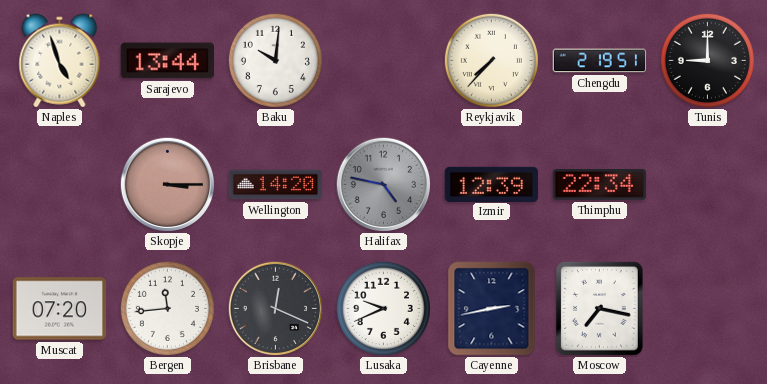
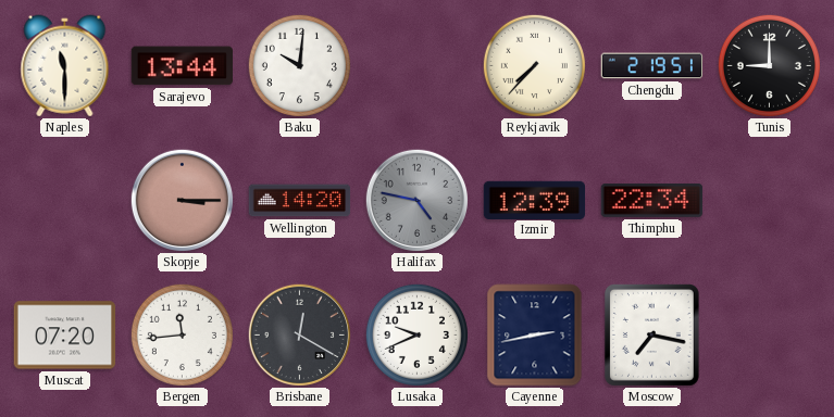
Naples: 4:57 -> 11:30 (65, 66)
Brisbane: 12:19 -> 12:20 (299, 334)
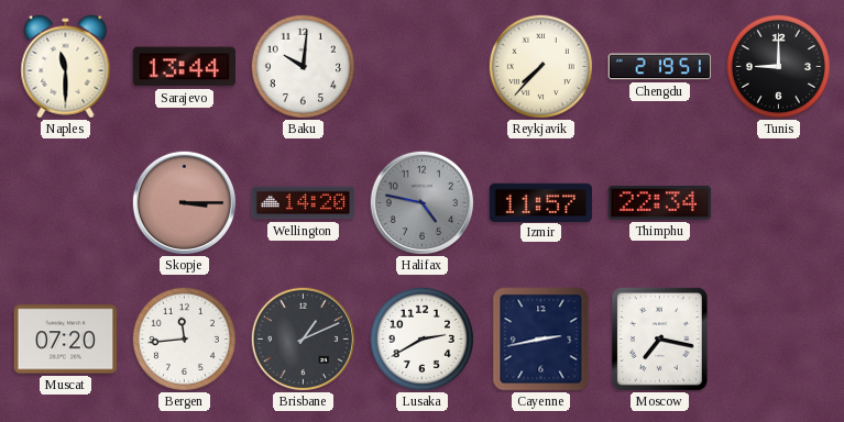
Izmir: 12:39 -> 11:57 (541, 202)
Brisbane: 12:20 -> 1:11 (303, 338)
Lusaka: 9:41 -> 2:40 (421, 338)
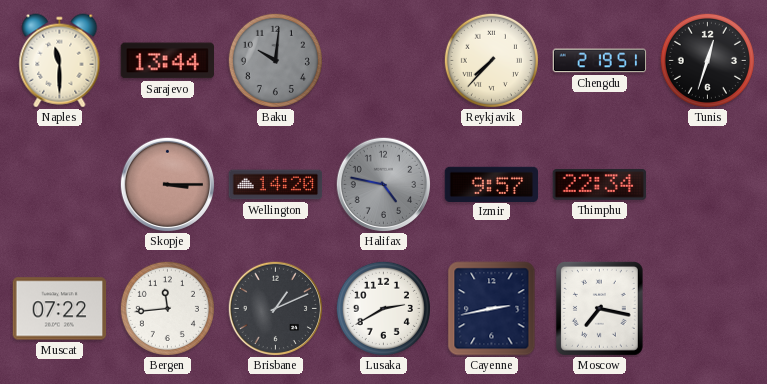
Baku dial: white -> grey (275, 60)
Tunis: 9:00 -> 12:33 (707, 60)
Izmir: 11:57 -> 9:57 (492, 184)
Muscat: 07:20 -> 07:22 (60, 309)
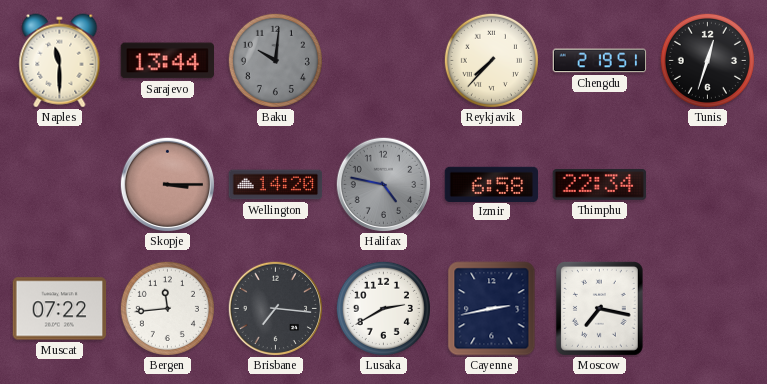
Izmir: 9:57 -> 6:58 (492, 184)
Brisbane: 1:11 -> 7:16 (275, 308)
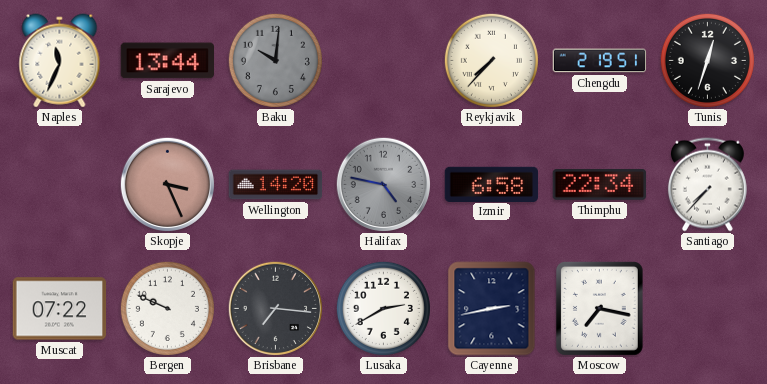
Naples: 11:30 -> 11:34 (60, 61)
Skopje: 3:15 -> 3:26 (167, 184)
Santiago: none -> 7:37 (707, 185)
Bergen: 11:44 -> 9:49 (167, 308)
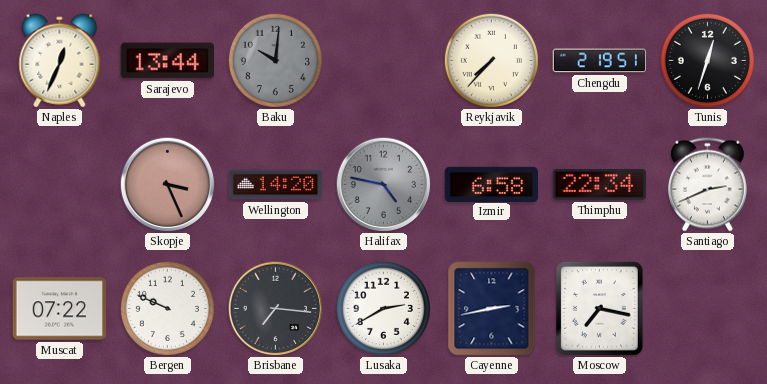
Naples: 11:34 -> 12:34 (60, 61)
Santiago: 7:37 -> 2:41 (707, 185)
